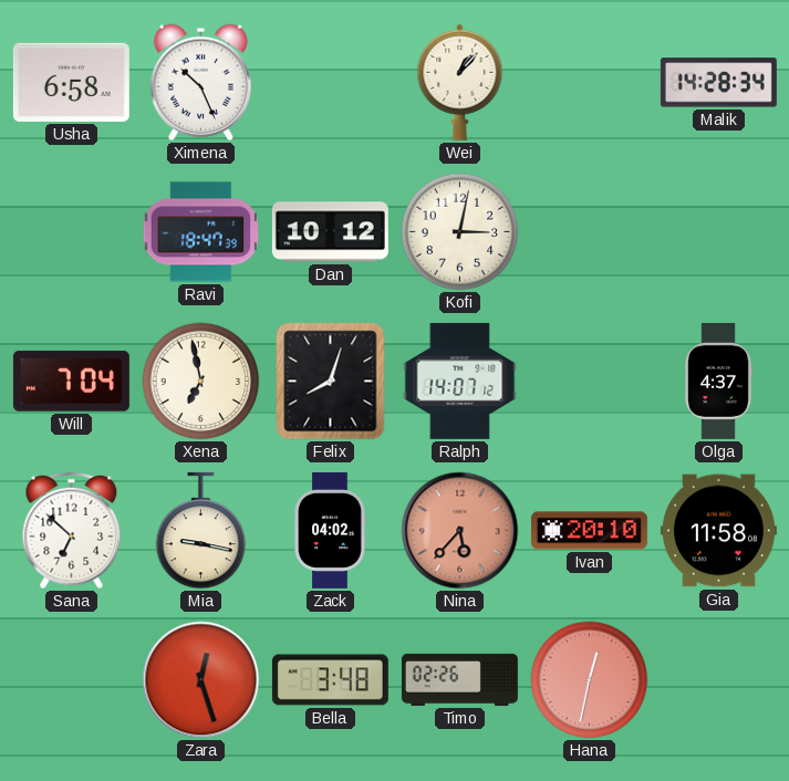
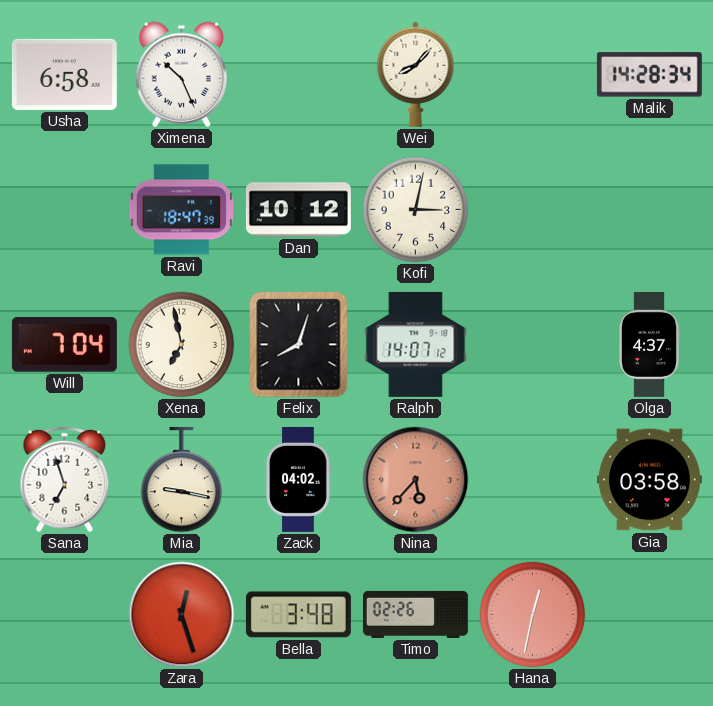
Wei: 1:07 -> 8:07 (416, 74)
Sana: 6:52 -> 6:57 (65, 480)
Ivan: 20:10 -> none (589, 531)
Gia: 11:58 -> 03:58 (649, 480)
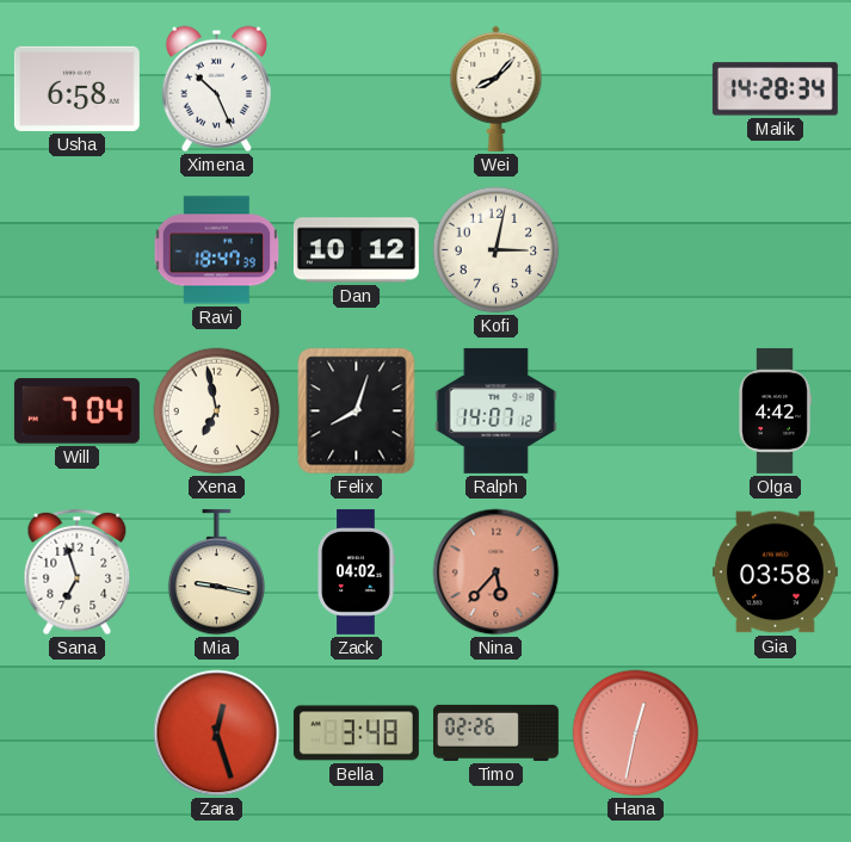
Olga: 4:37 -> 4:42 (776, 410)
